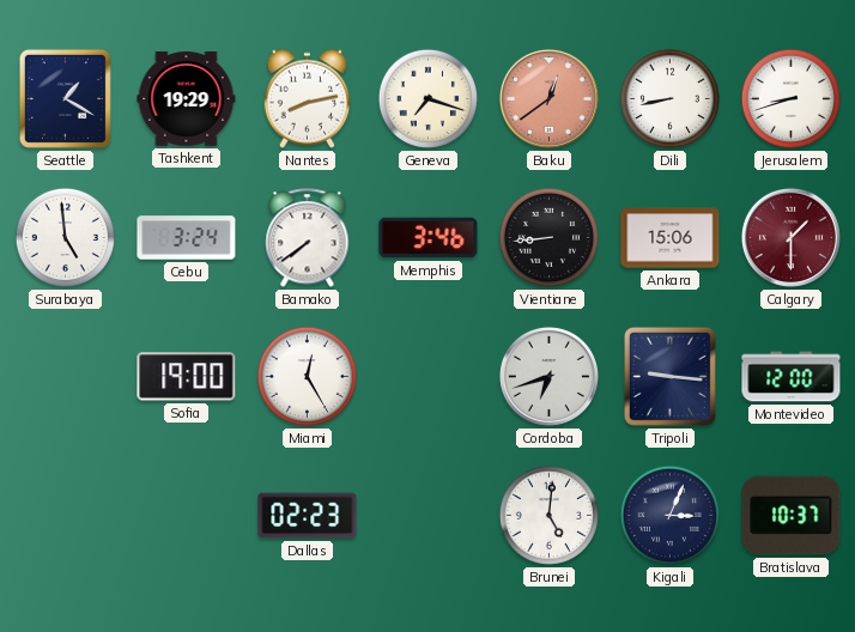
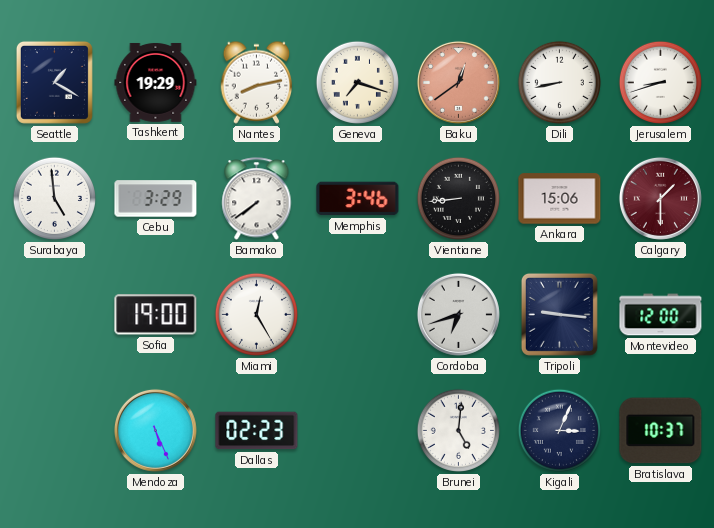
Cebu: 3:24 -> 3:29 (156, 199)
Mendoza: none -> 5:26 (155, 430)
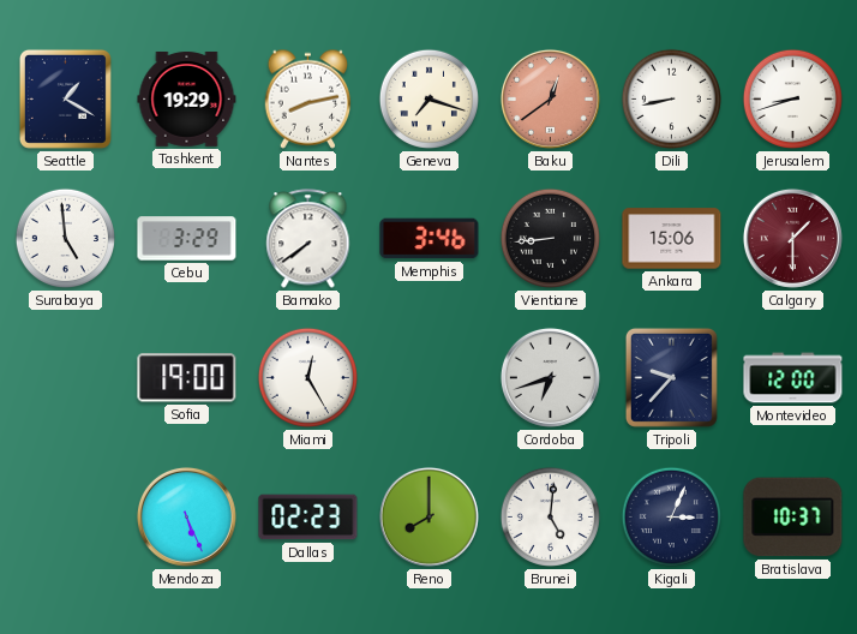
Tripoli: 9:16 -> 9:37 (671, 377)
Reno: none -> 8:00 (428, 516)
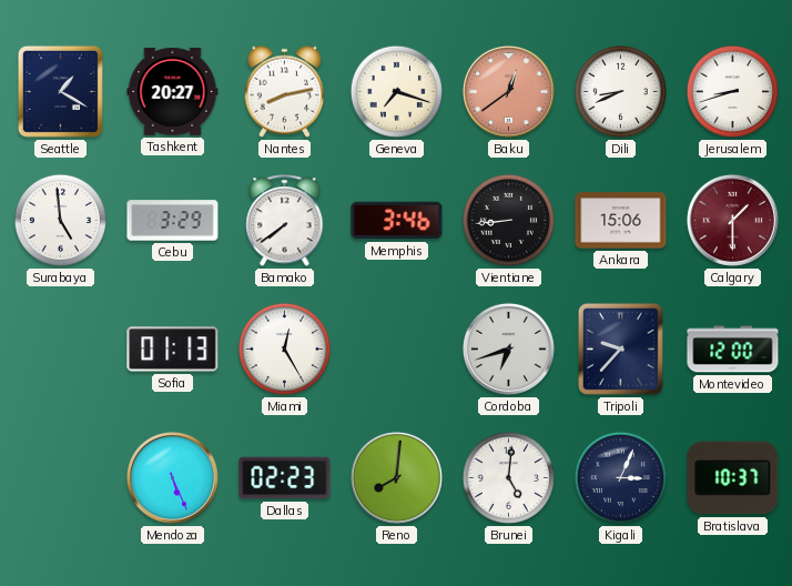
Tashkent: 19:29 -> 20:27 (173, 92)
Dili: 8:43 -> 8:41 (620, 91)
Sofia: 19:00 -> 01:13 (173, 350)
Reno: 8:00 -> 8:01 (396, 477)
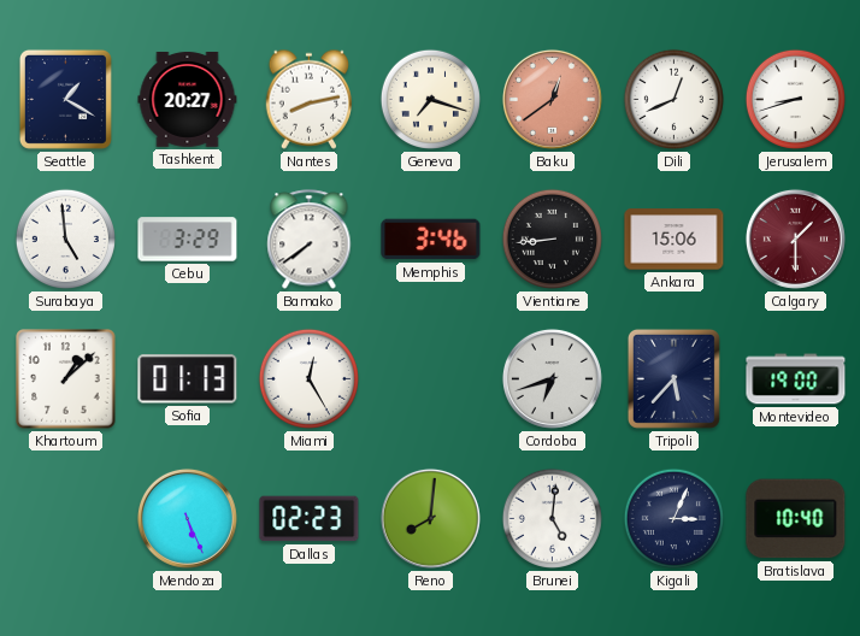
Dili: 8:41 -> 12:41 (673, 99)
Khartoum: none -> 1:08 (66, 379)
Tripoli: 9:37 -> 5:37 (673, 378)
Montevideo: 12:00 -> 19:00 (796, 379)
Bratislava: 10:37 -> 10:40 (796, 519)
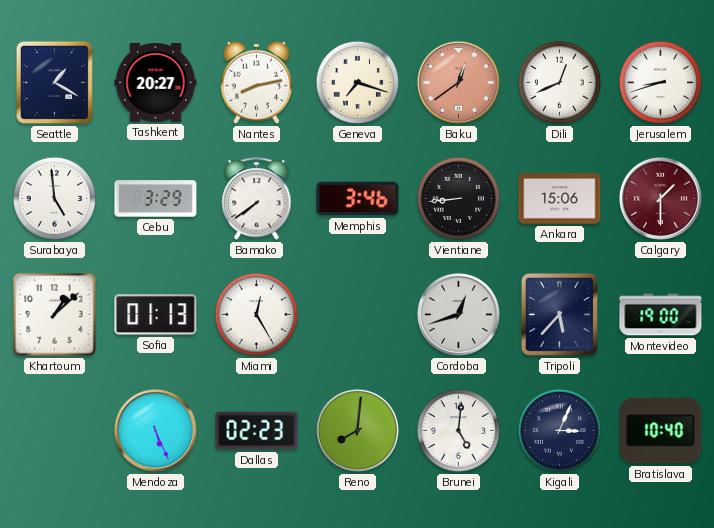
Cordoba: 6:42 -> 12:42 (458, 314)
